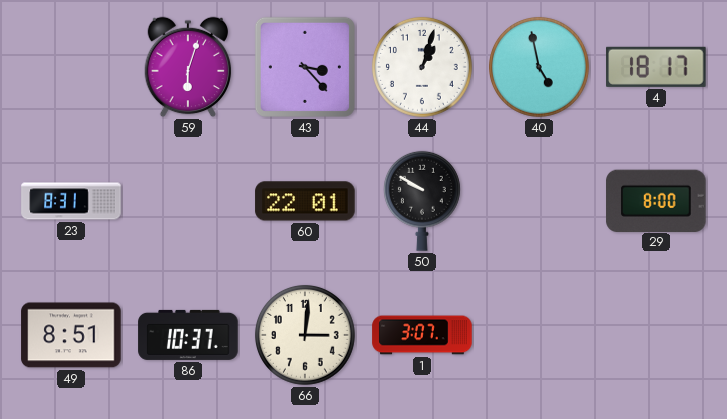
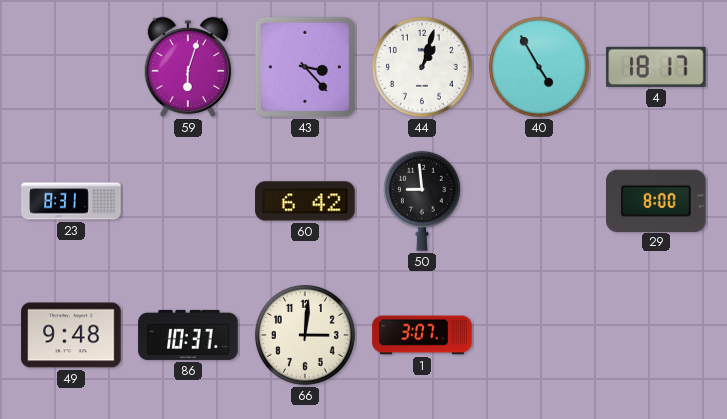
40: 4:58 -> 4:55 (539, 67)
60: 22:01 -> 6:42 (305, 201)
50: 9:50 -> 8:59 (422, 201)
49: 8:51 -> 9:48 (71, 335)
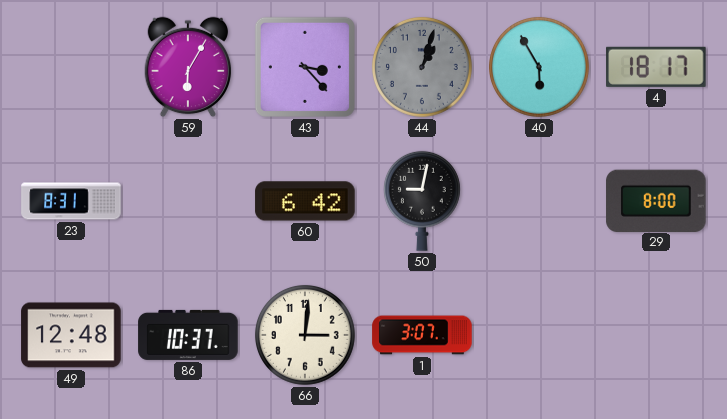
59: 6:03 -> 6:05 (188, 67)
44 dial: white -> grey (422, 67)
40: 4:55 -> 5:55 (539, 67)
50: 8:59 -> 9:02 (422, 201)
49: 9:48 -> 12:48 (71, 335)
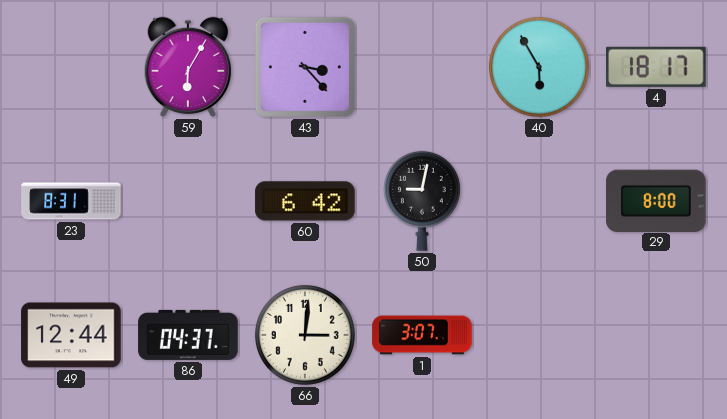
44: 1:03 -> none (422, 67)
49: 12:48 -> 12:44 (71, 335)
86: 10:37 -> 04:37 (188, 335)
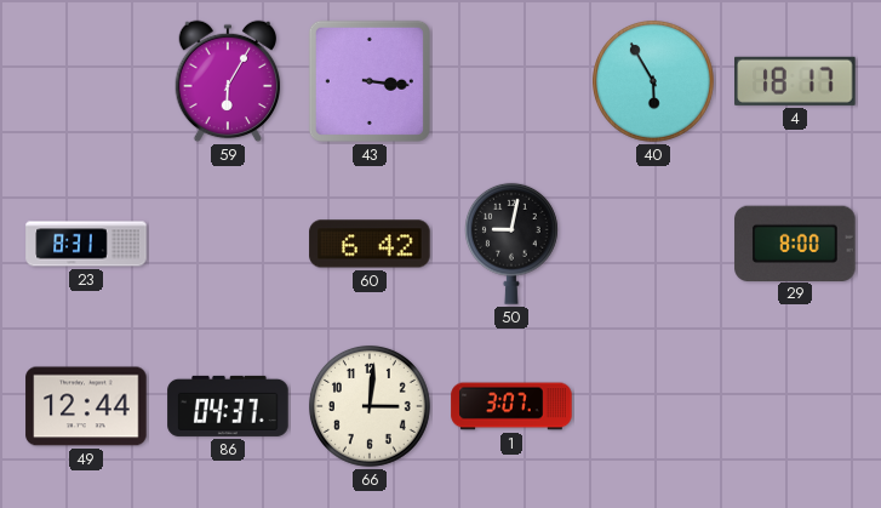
43: 3:23 -> 3:16 (370, 81)
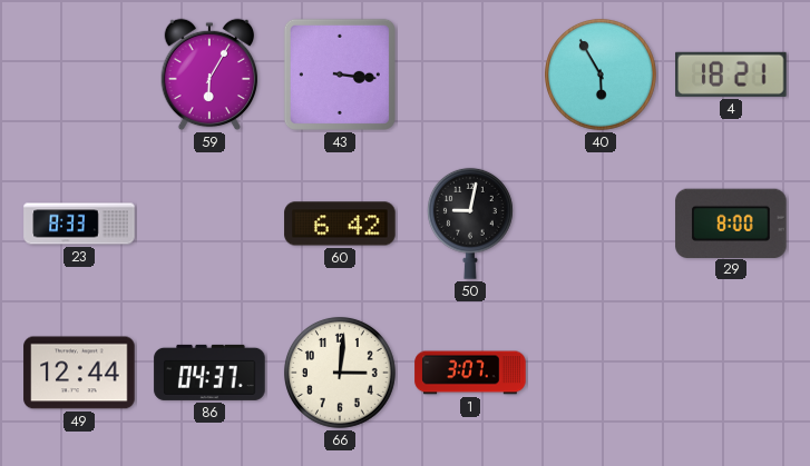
4: 18:17 -> 18:21 (731, 75)
23: 8:31 -> 8:33 (79, 224)
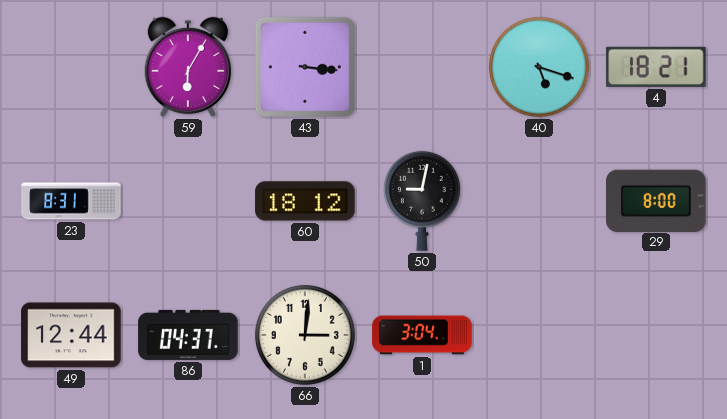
40: 5:55 -> 5:18 (539, 67)
23: 8:33 -> 8:31 (71, 201)
60: 6:42 -> 18:12 (305, 201)
1: 3:07 -> 3:04 (422, 335)
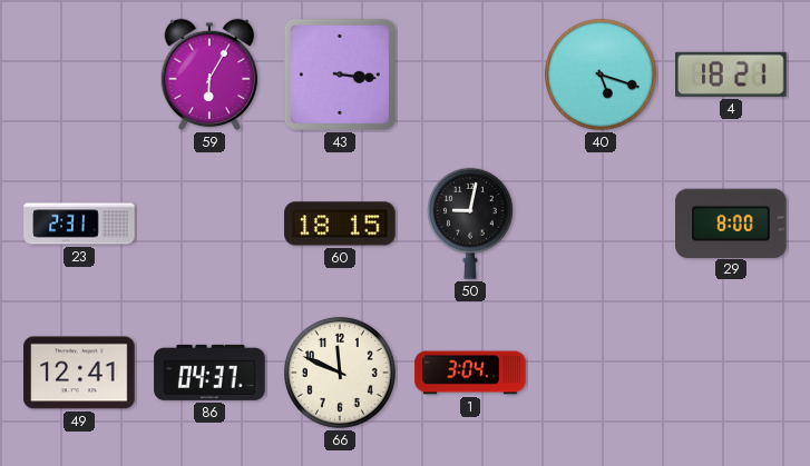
23: 8:31 -> 2:31 (79, 224)
60: 18:12 -> 18:15 (340, 224)
49: 12:44 -> 12:41 (79, 373)
66: 3:01 -> 11:49 (340, 373)
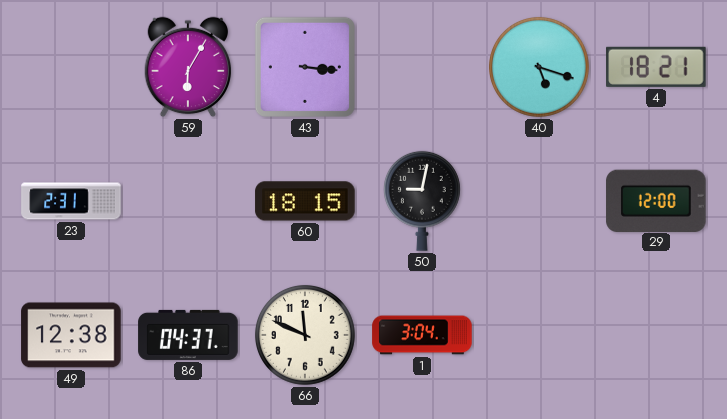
29: 8:00 -> 12:00 (656, 200)
49: 12:41 -> 12:38 (71, 335)
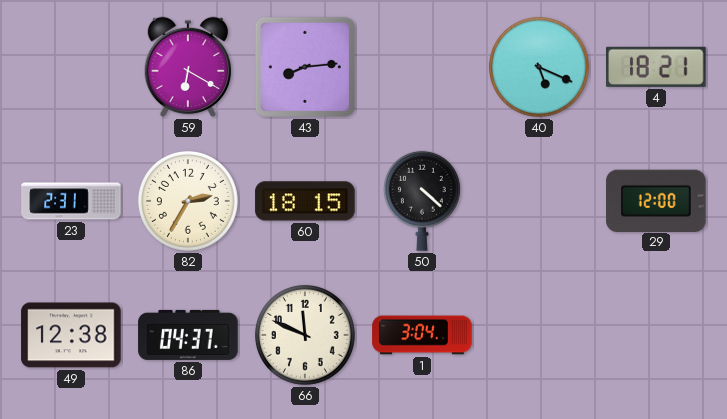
59: 6:05 -> 6:20 (188, 67)
43: 3:16 -> 8:14 (305, 67)
40: 5:18 -> 5:19 (539, 67)
82: none -> 2:35 (188, 201)
50: 9:02 -> 4:22 (422, 201)
